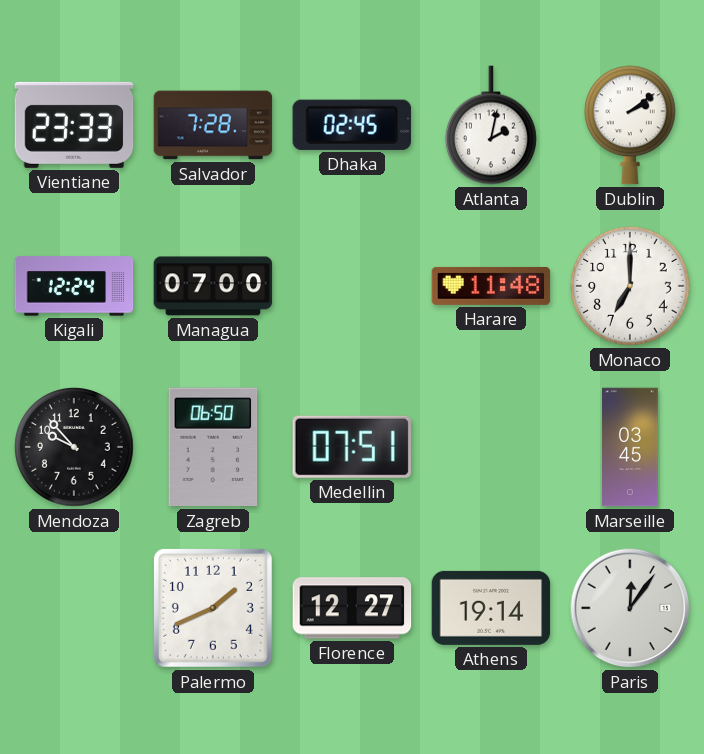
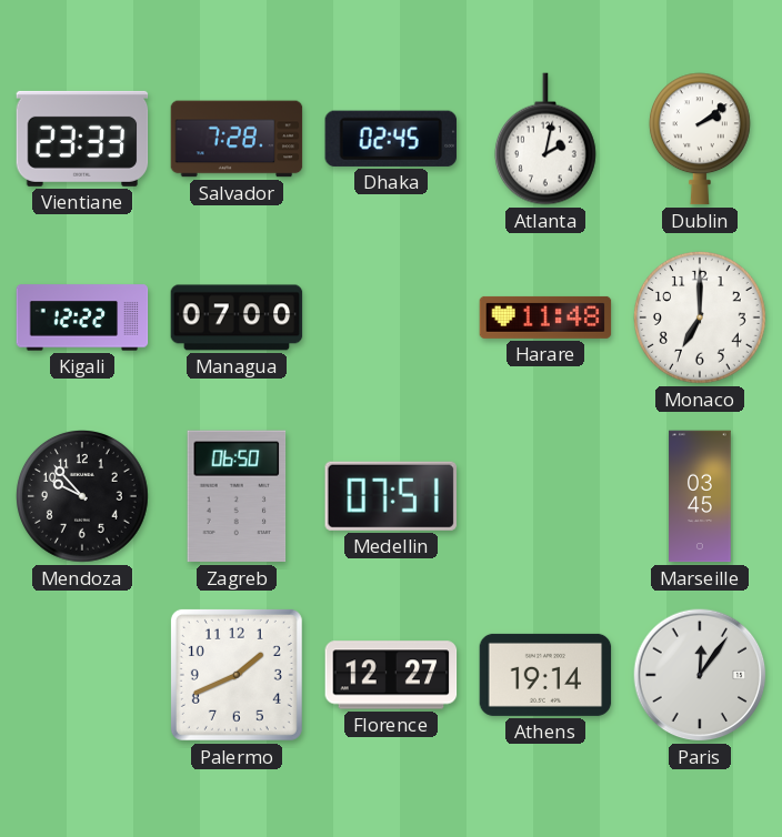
Kigali: 12:24 -> 12:22 (82, 317)
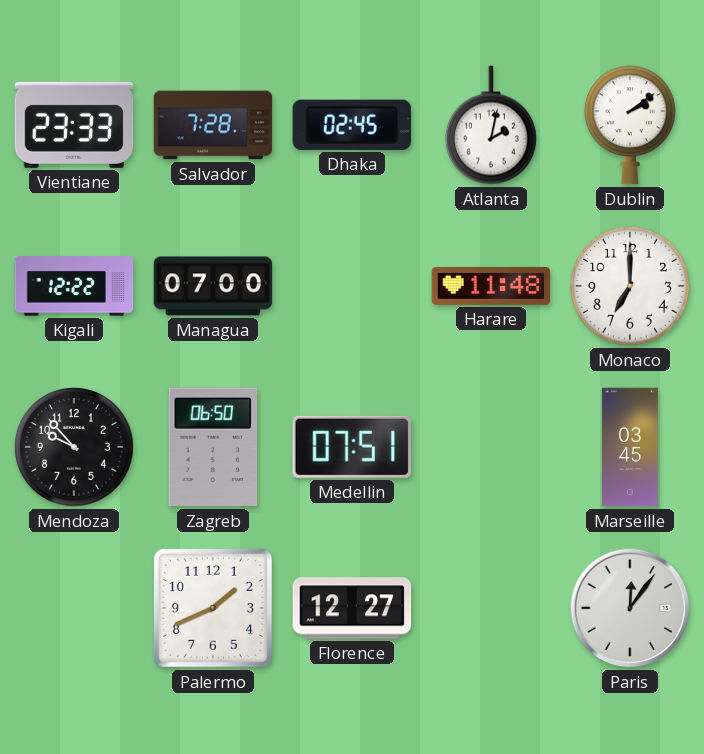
Athens: 19:14 -> none (545, 675)
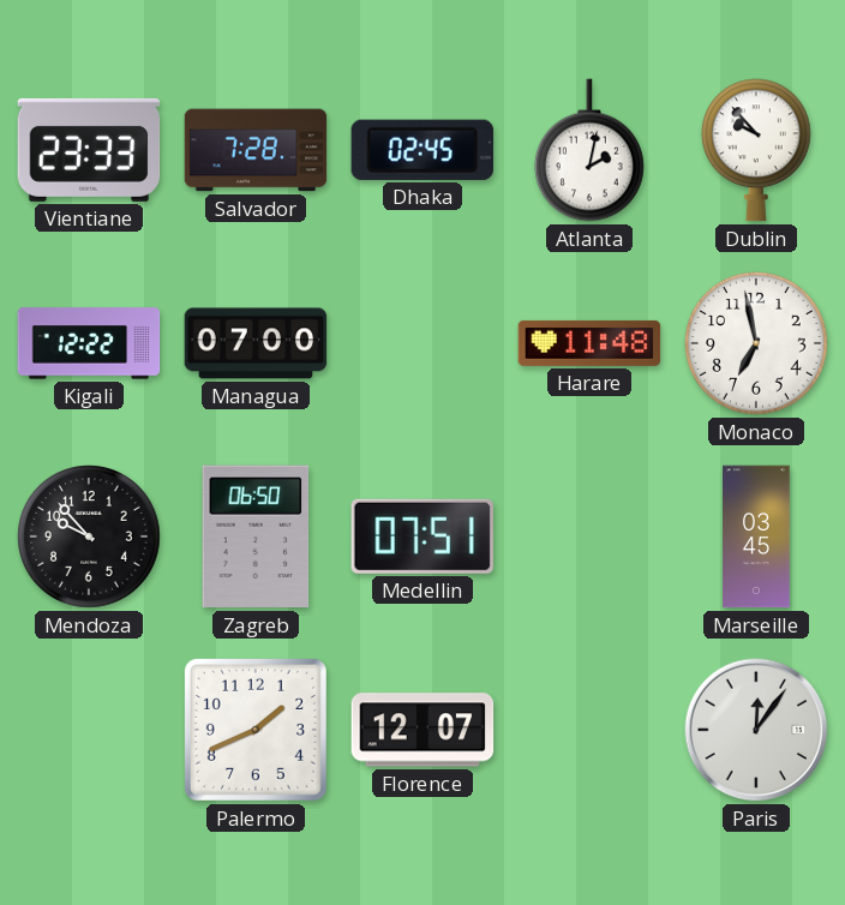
Dublin: 2:09 -> 9:53 (756, 150)
Monaco: 7:00 -> 6:58 (757, 344)
Florence: 12:27 -> 12:07 (422, 730)
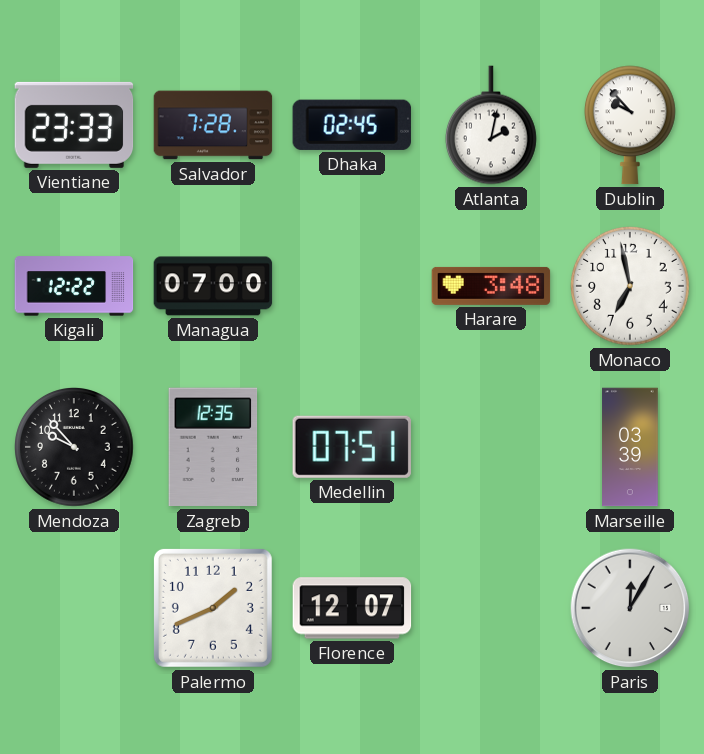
Harare: 11:48 -> 3:48 (491, 286)
Zagreb: 06:50 -> 12:35 (213, 447)
Marseille: 03:45 -> 03:39 (630, 447)
Paris: 12:06 -> 12:05 (630, 608)
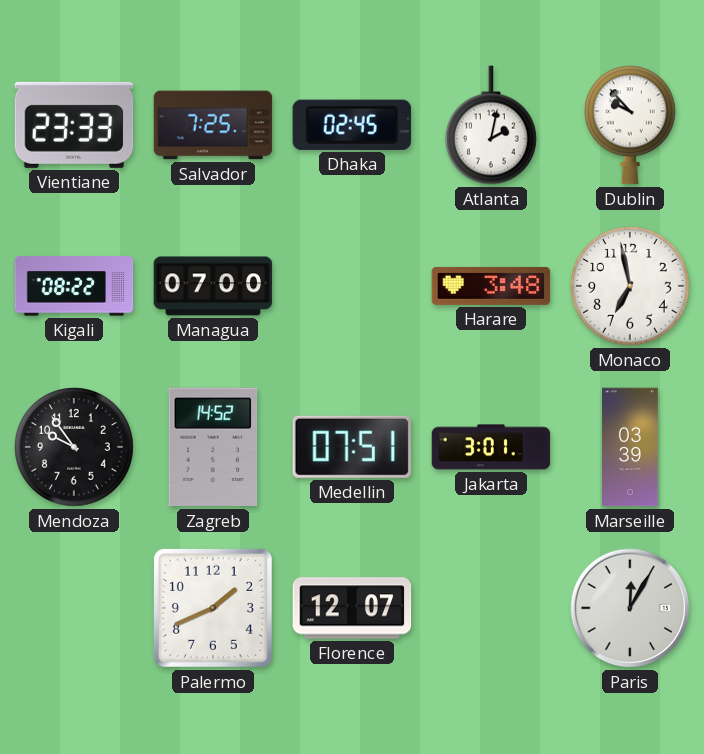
Salvador: 7:28 -> 7:25 (213, 125)
Kigali: 12:22 -> 08:22 (74, 286)
Mendoza: 9:53 -> 9:54 (75, 448)
Zagreb: 12:35 -> 14:52 (213, 447)
Jakarta: none -> 3:01 (491, 447)
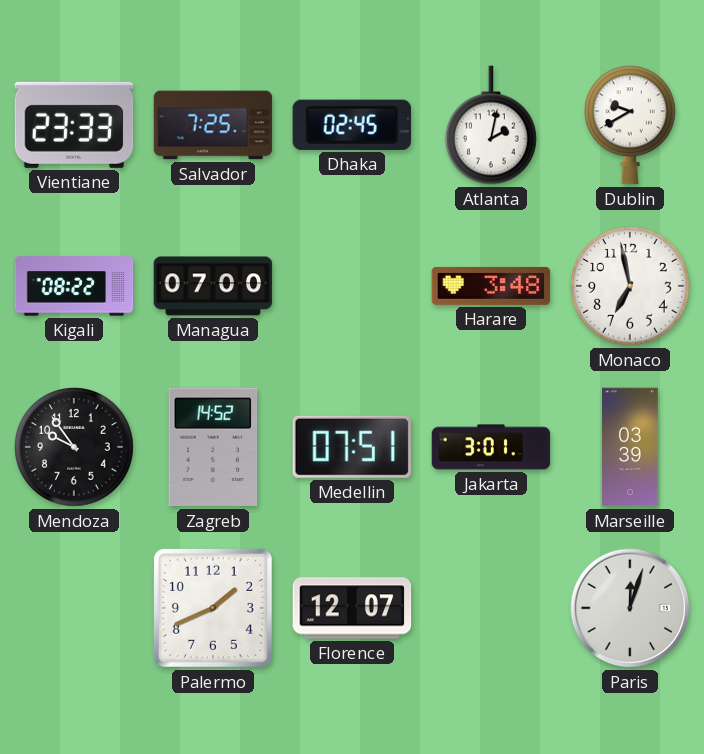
Dublin: 9:53 -> 9:40 (630, 125)
Paris: 12:05 -> 12:03 (630, 608)
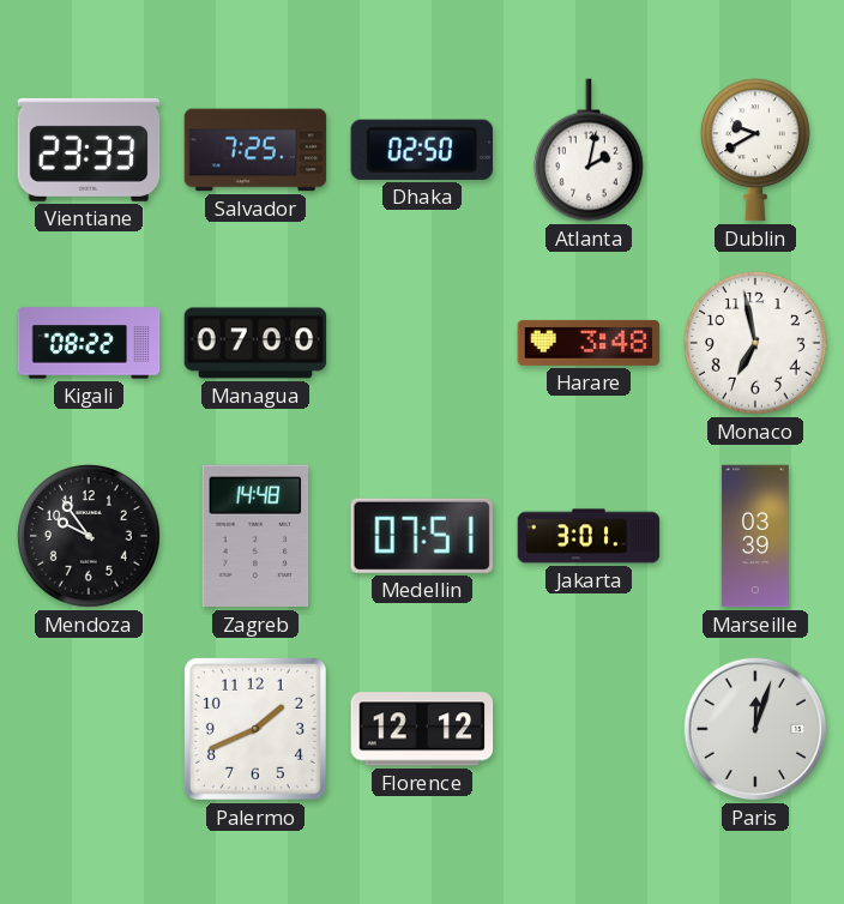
Dhaka: 02:45 -> 02:50 (422, 150)
Zagreb: 14:52 -> 14:48 (255, 536)
Florence: 12:07 -> 12:12 (422, 729)
